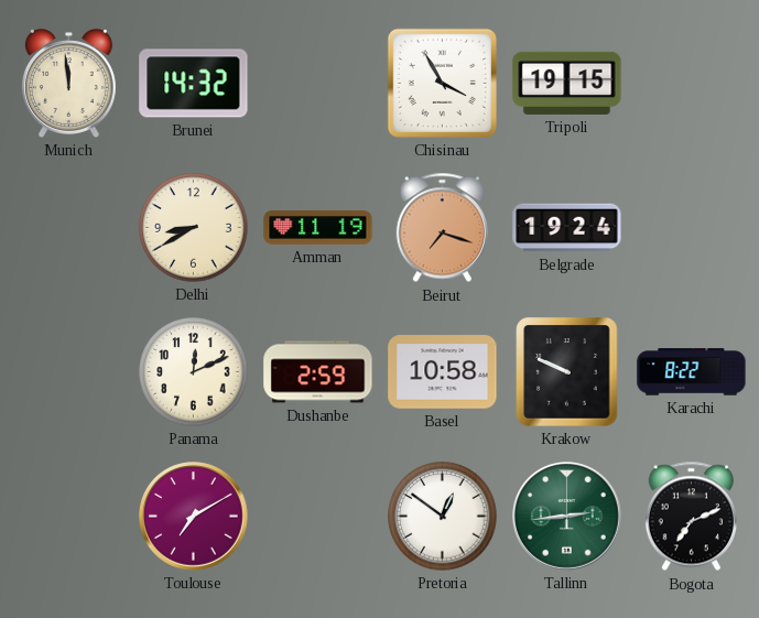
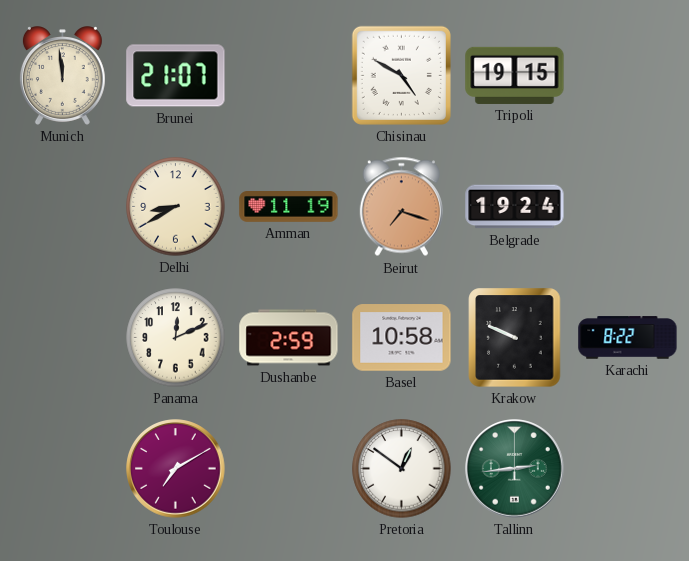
Brunei: 14:32 -> 21:07 (176, 76)
Chisinau: 3:55 -> 4:50 (401, 75)
Bogota: 7:11 -> none (691, 517)
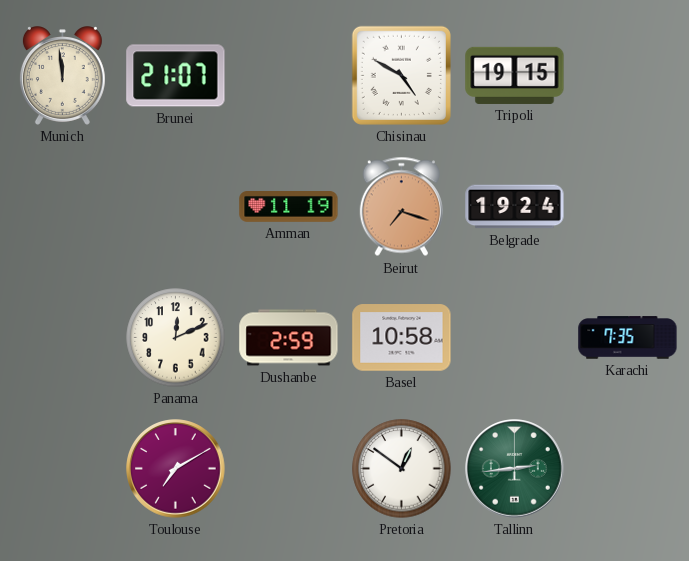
Delhi: 8:40 -> none (176, 207)
Krakow: 9:49 -> none (515, 338)
Karachi: 8:22 -> 7:35 (628, 338)
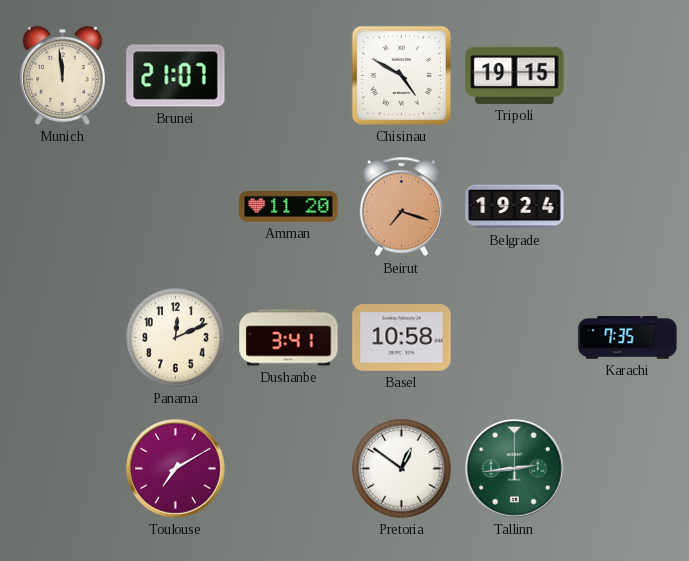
Amman: 11:19 -> 11:20 (289, 207)
Dushanbe: 2:59 -> 3:41 (289, 338)
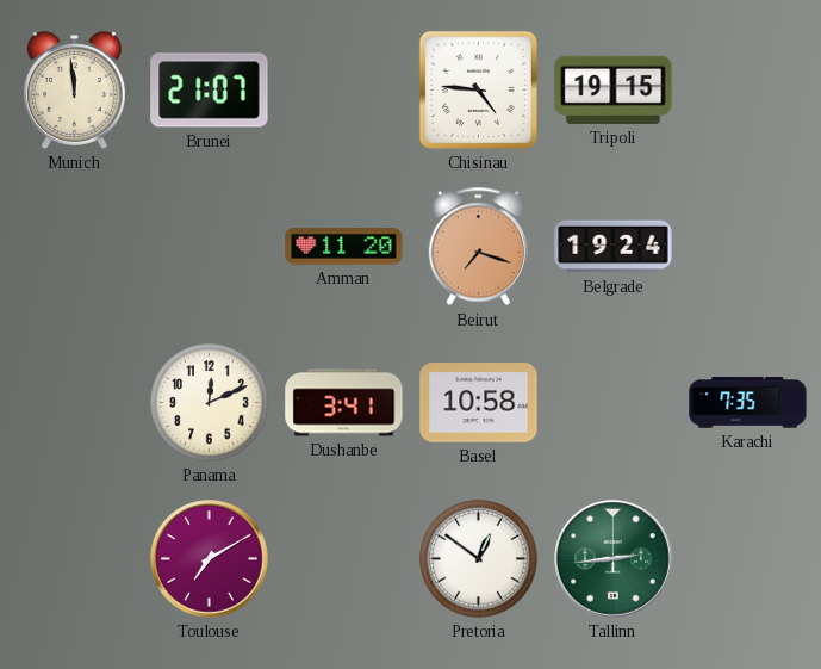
Chisinau: 4:50 -> 4:46 (478, 89)
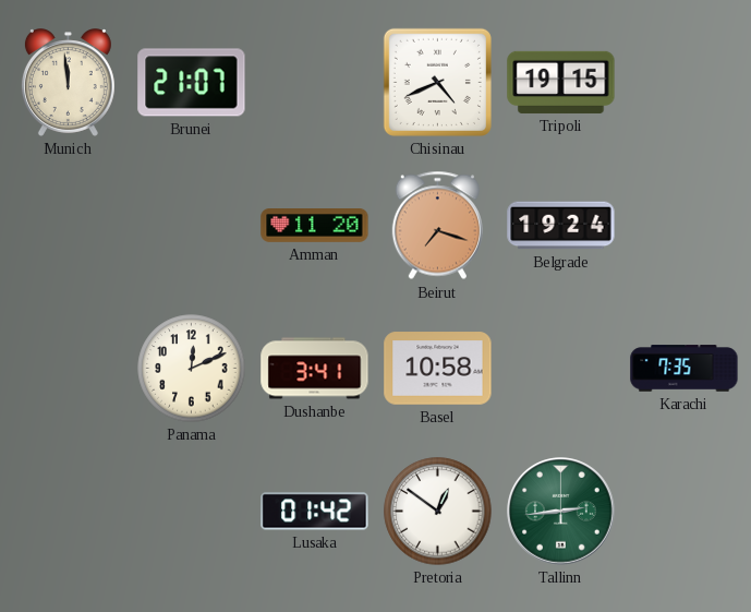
Chisinau: 4:46 -> 4:41 (437, 82)
Toulouse: 7:10 -> none (210, 559)
Lusaka: none -> 01:42 (315, 512)
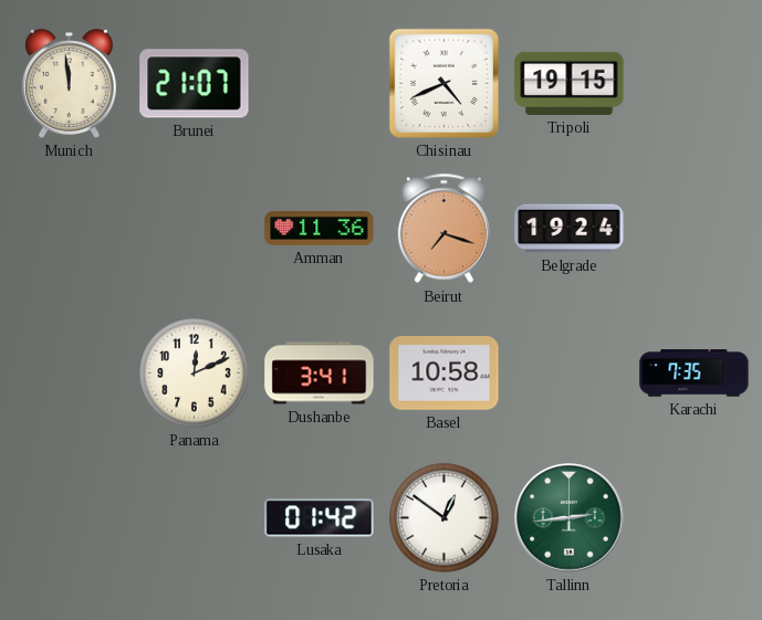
Amman: 11:20 -> 11:36 (320, 229)
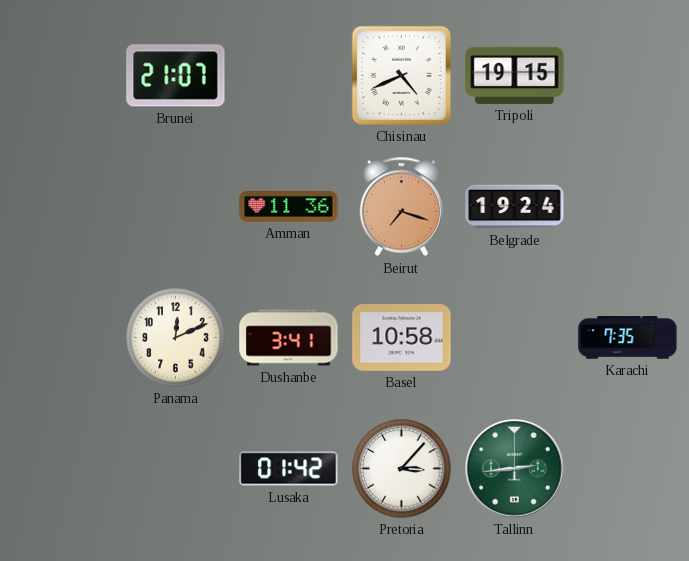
Munich: 11:59 -> none (69, 84)
Pretoria: 12:51 -> 3:07 (402, 469)
